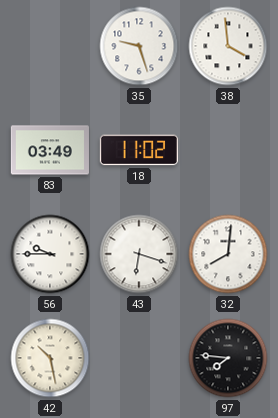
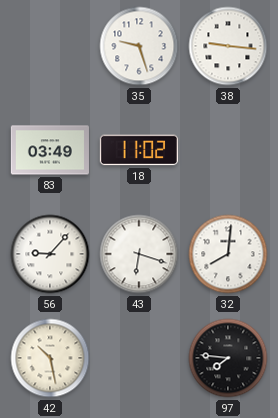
38: 3:59 -> 9:16 (228, 46)
56: 9:45 -> 9:07 (50, 254)
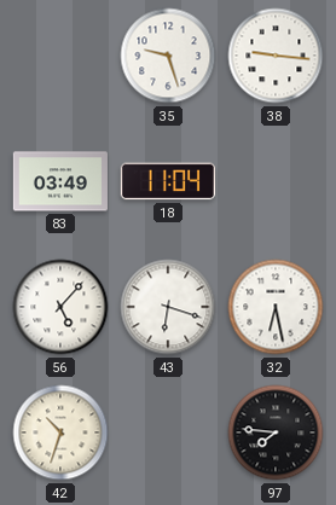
18: 11:02 -> 11:04 (168, 181)
56: 9:07 -> 5:07 (60, 307)
32: 8:01 -> 6:28 (276, 307)
42: 10:28 -> 10:33 (60, 433)
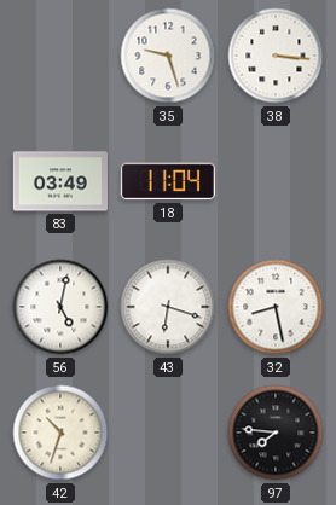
38: 9:16 -> 3:16 (276, 56)
56: 5:07 -> 5:02 (60, 307)
32: 6:28 -> 8:28 (276, 307)
